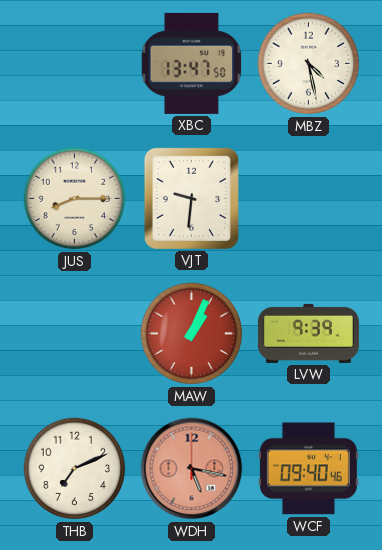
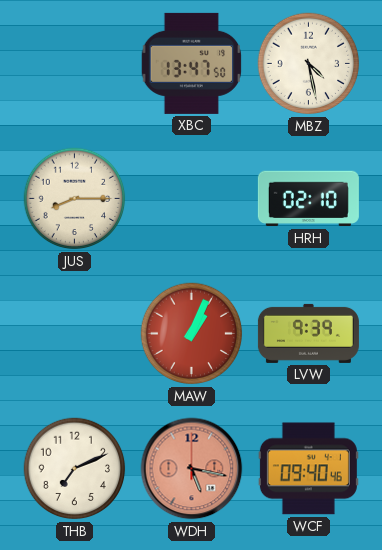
VJT: 9:31 -> none (191, 198)
HRH: none -> 02:10 (308, 199)
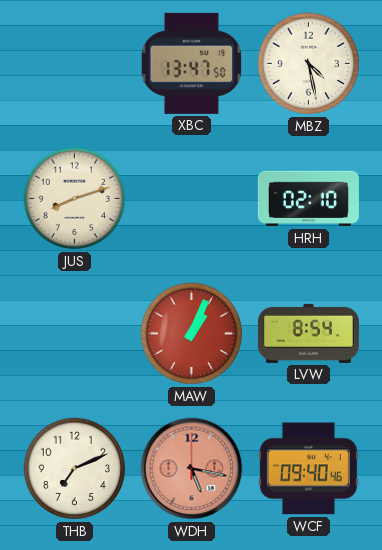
JUS: 8:15 -> 8:12 (75, 199)
LVW: 9:39 -> 8:54 (308, 333)
